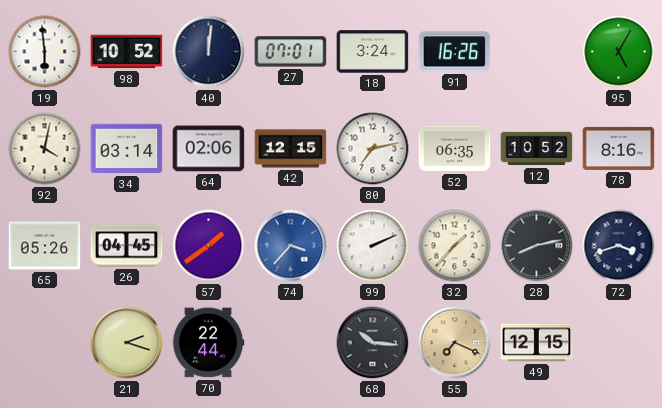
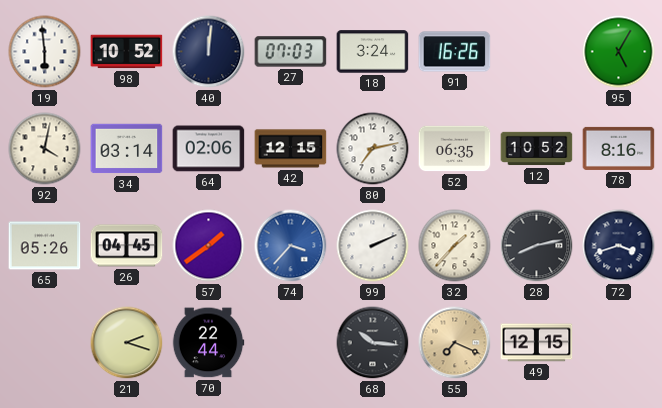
27: 07:01 -> 07:03 (291, 52)
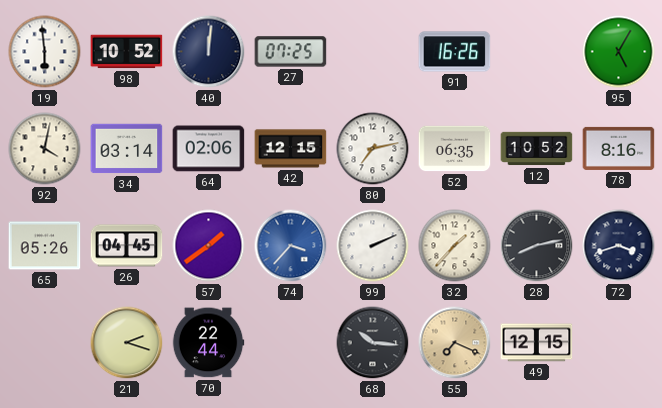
27: 07:03 -> 07:25 (291, 52)
18: 3:24 -> none (373, 52)
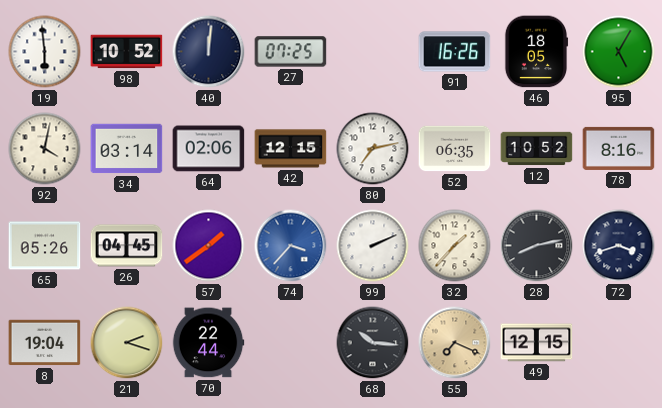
46: none -> 18:05 (536, 52)
8: none -> 19:04 (45, 343)
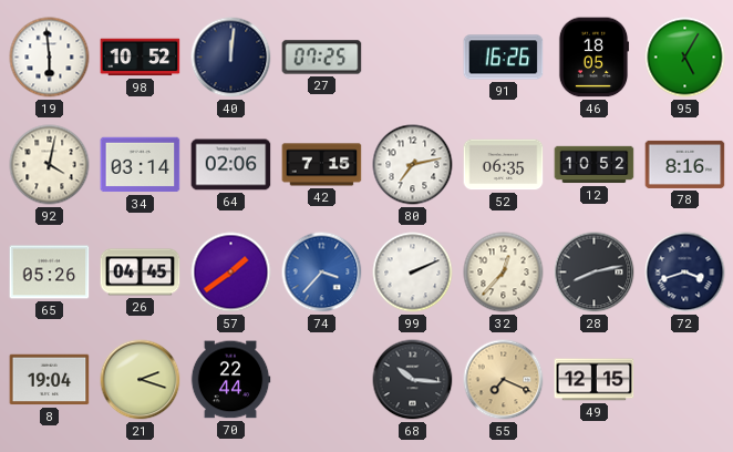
42: 12:15 -> 7:15 (322, 165)
32: 1:37 -> 12:37 (504, 273)
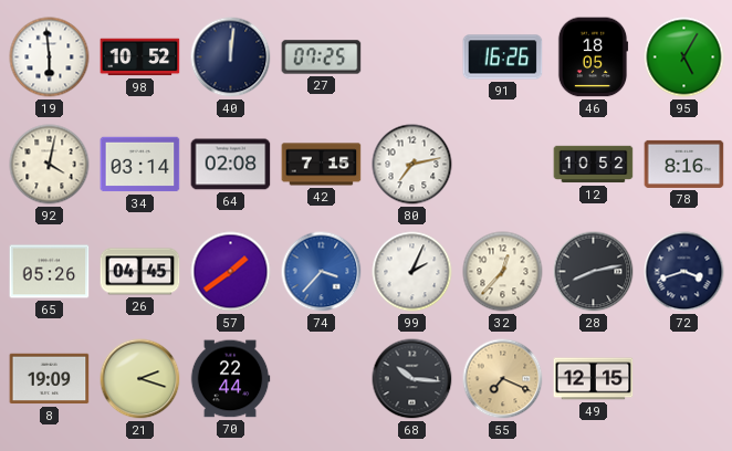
64: 02:06 -> 02:08 (231, 165)
52: 06:35 -> none (504, 165)
99: 2:11 -> 2:04 (412, 272)
8: 19:04 -> 19:09 (50, 379)
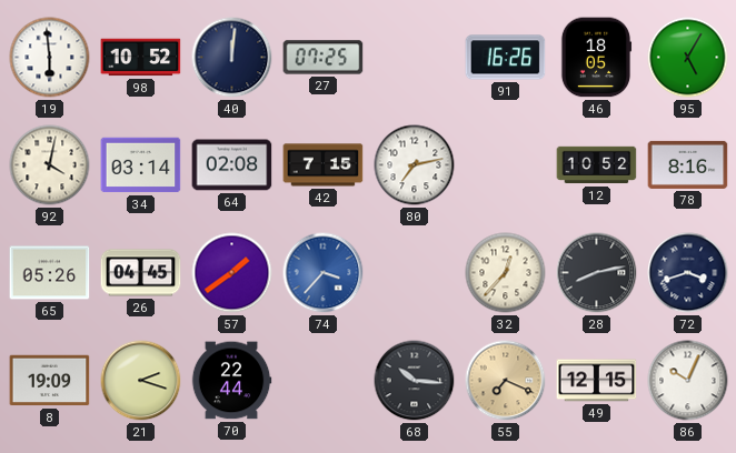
99: 2:04 -> none (412, 272)
86: none -> 10:04 (688, 381)
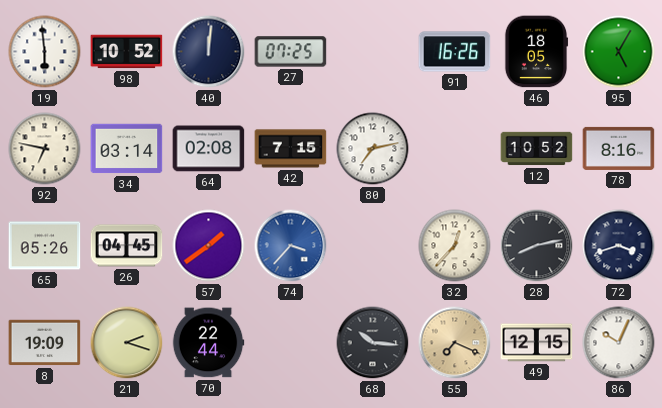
92: 4:02 -> 6:47 (45, 149)
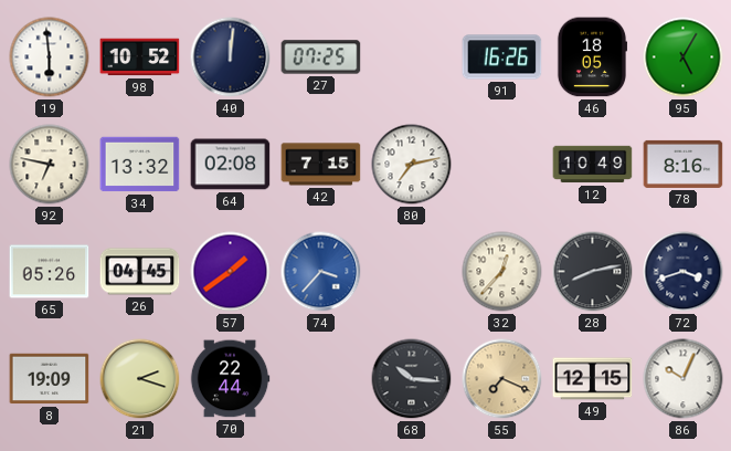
34: 03:14 -> 13:32 (140, 165)
12: 10:52 -> 10:49 (593, 165)
